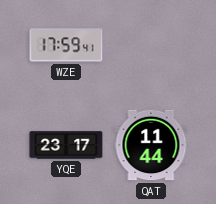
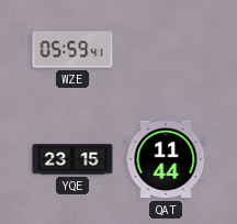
WZE: 17:59 -> 05:59 (72, 49)
YQE: 23:17 -> 23:15 (72, 159)
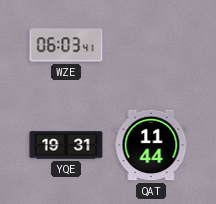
WZE: 05:59 -> 06:03 (66, 45)
YQE: 23:15 -> 19:31 (66, 145)
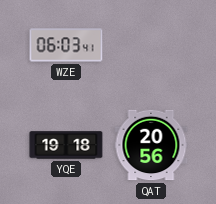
YQE: 19:31 -> 19:18 (66, 145)
QAT: 11:44 -> 20:56 (151, 145)
